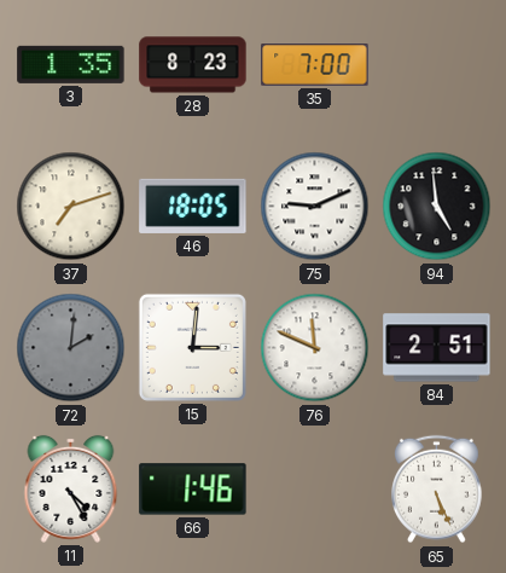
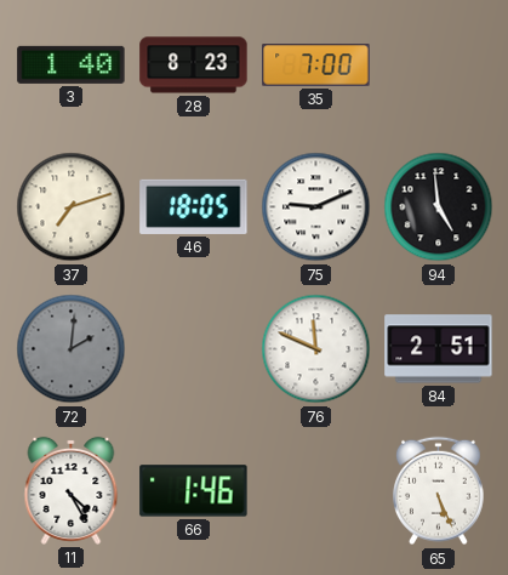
3: 1:35 -> 1:40 (72, 64)
15: 3:01 -> none (192, 347)
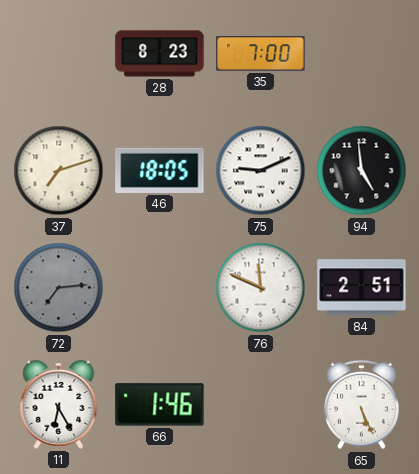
3: 1:40 -> none (72, 64)
72: 2:01 -> 7:14 (59, 288)
11: 4:25 -> 6:25 (59, 404)
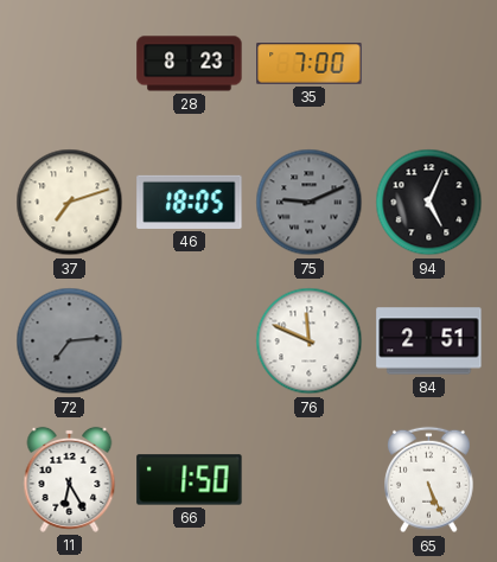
75 dial: white -> grey (310, 203)
94: 4:59 -> 5:04 (429, 203)
66: 1:46 -> 1:50 (190, 480)
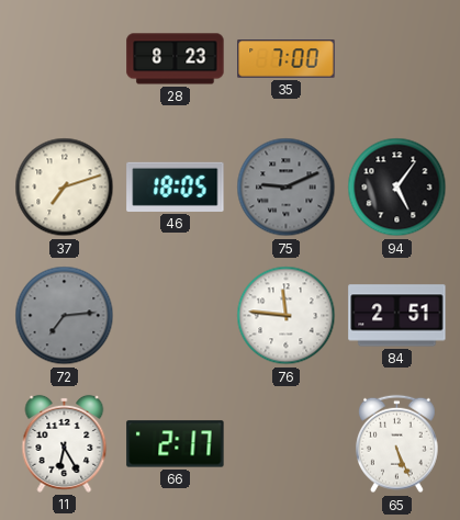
94: 5:04 -> 5:06 (397, 188)
76: 11:49 -> 11:46 (287, 316)
66: 1:50 -> 2:17 (176, 444)
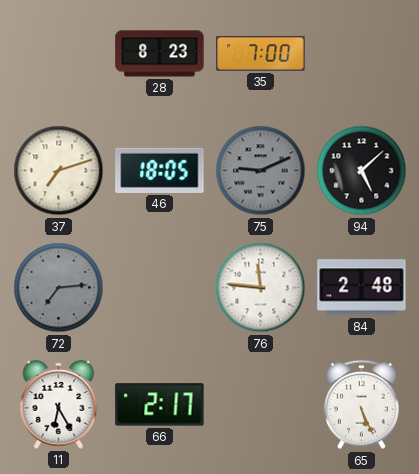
94: 5:06 -> 5:08 (362, 171)
84: 2:51 -> 2:48 (362, 288)
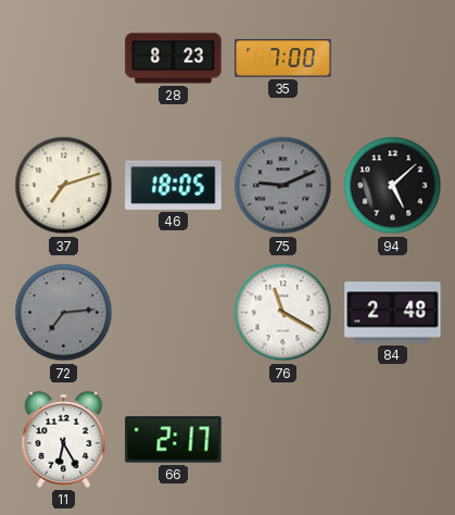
76: 11:46 -> 11:20 (283, 313)
65: 5:26 -> none (362, 405)
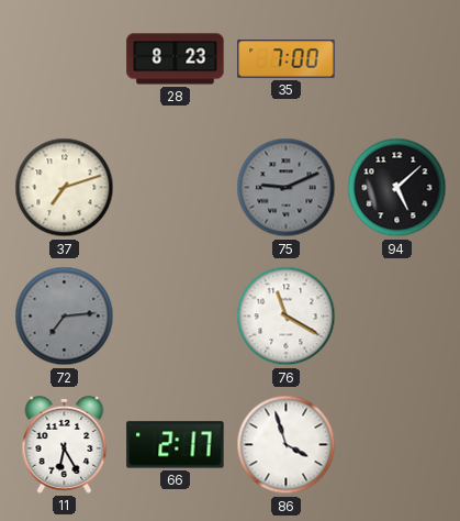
46: 18:05 -> none (174, 185)
84: 2:48 -> none (393, 313)
86: none -> 3:57 (287, 445)
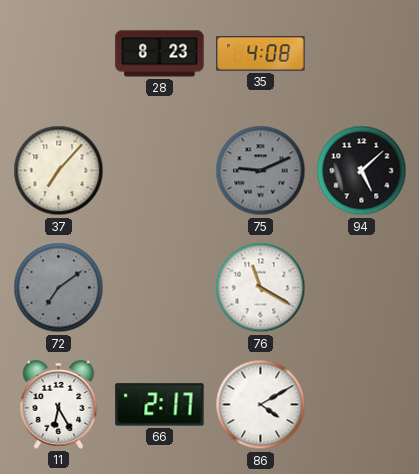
35: 7:00 -> 4:08 (261, 54)
37: 7:12 -> 7:07 (59, 171)
72: 7:14 -> 7:09 (59, 288)
86: 3:57 -> 4:10 (261, 405)
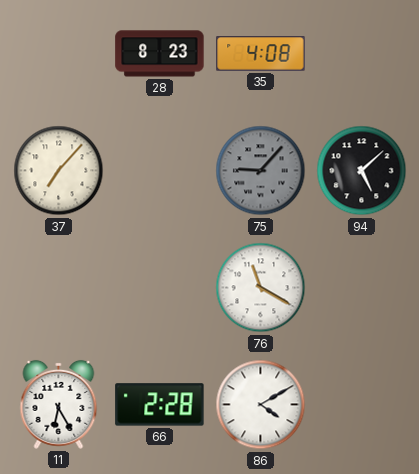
75: 9:11 -> 9:07 (261, 171)
72: 7:09 -> none (59, 288)
66: 2:17 -> 2:28 (160, 405)
